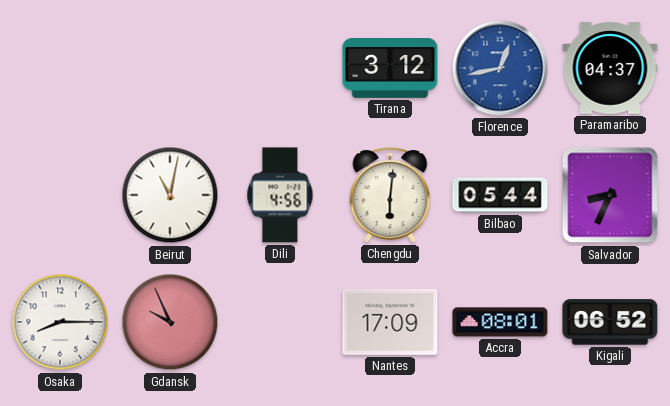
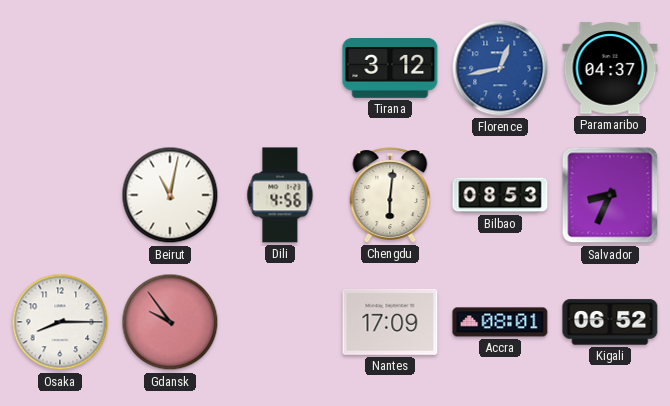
Bilbao: 05:44 -> 08:53 (500, 195)
Gdansk: 9:56 -> 9:54 (170, 322)
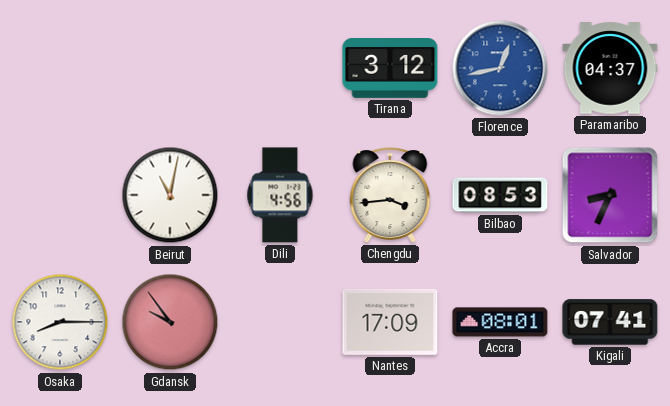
Chengdu: 6:01 -> 3:44 (390, 195)
Kigali: 06:52 -> 07:41 (610, 322)
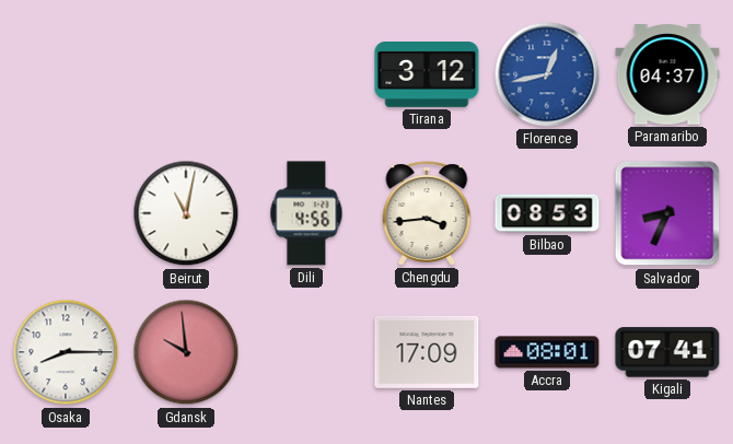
Gdansk: 9:54 -> 9:59 (186, 352)
